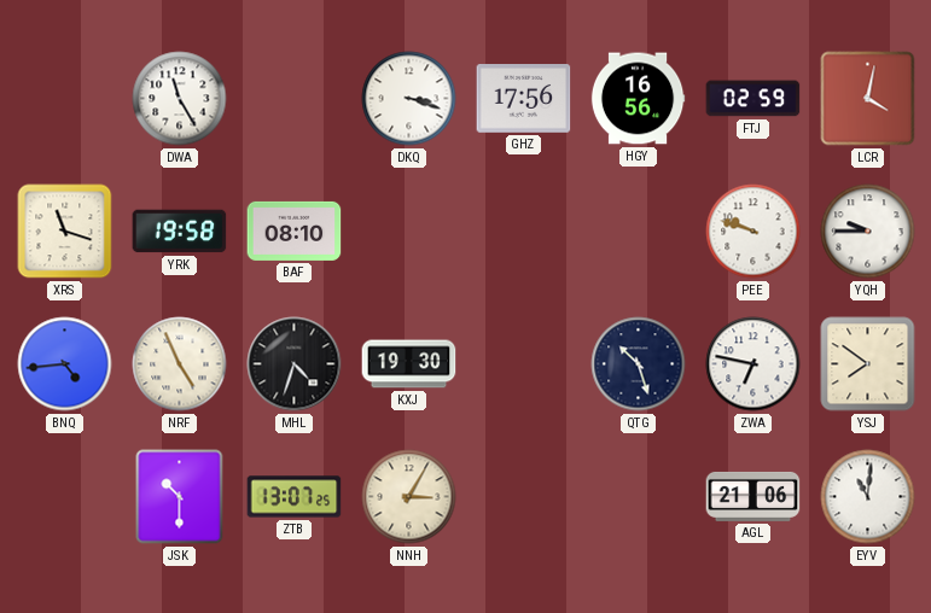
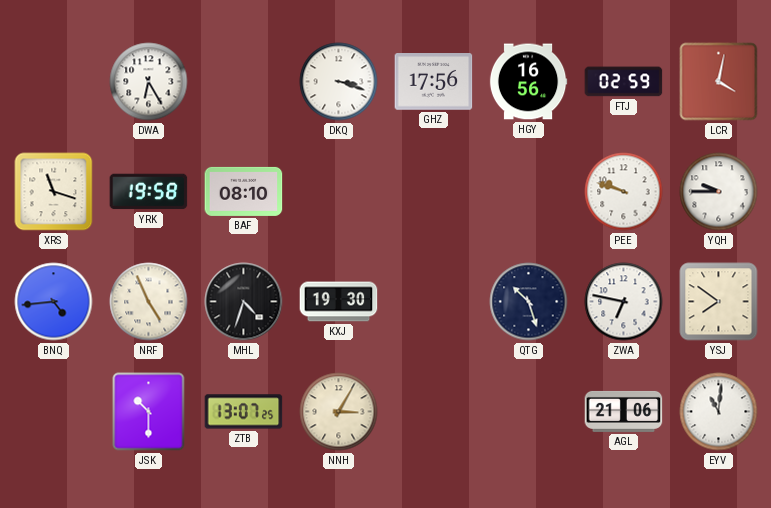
DWA: 11:25 -> 6:25 (149, 82)
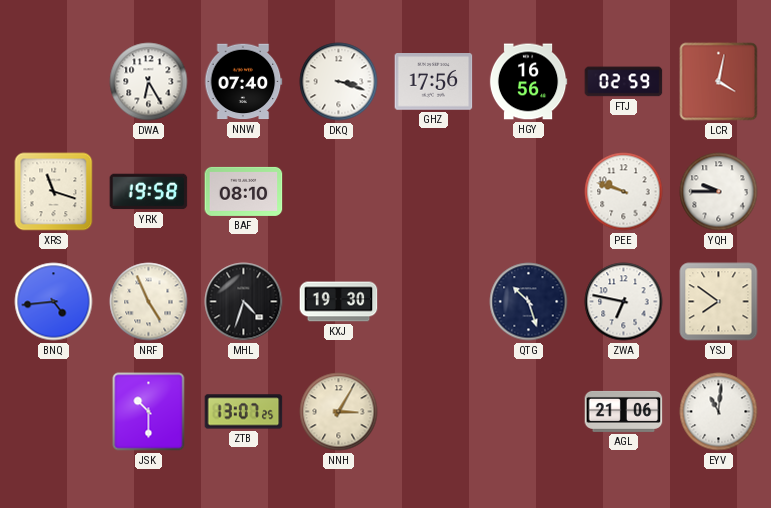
NNW: none -> 07:40 (243, 82)
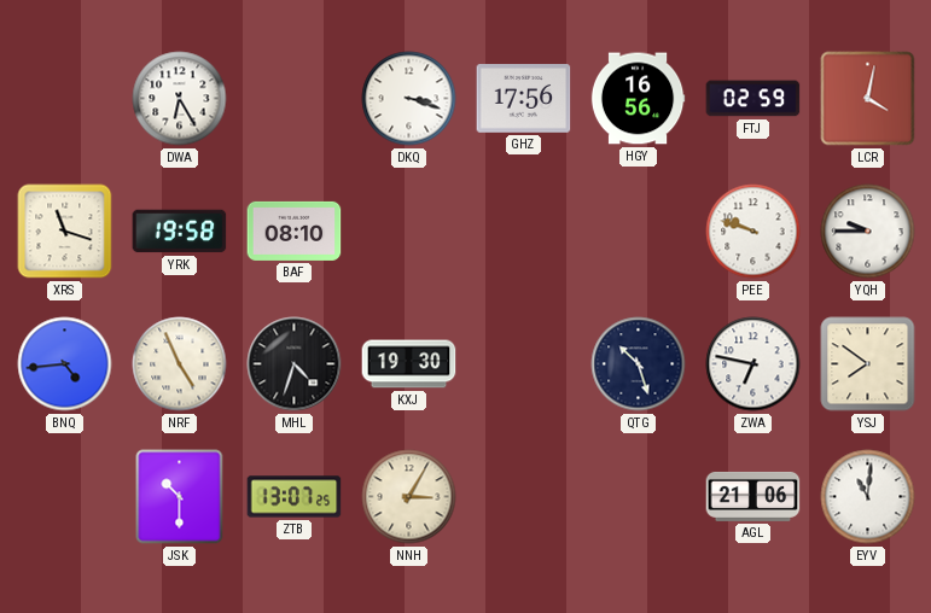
NNW: 07:40 -> none (243, 82)
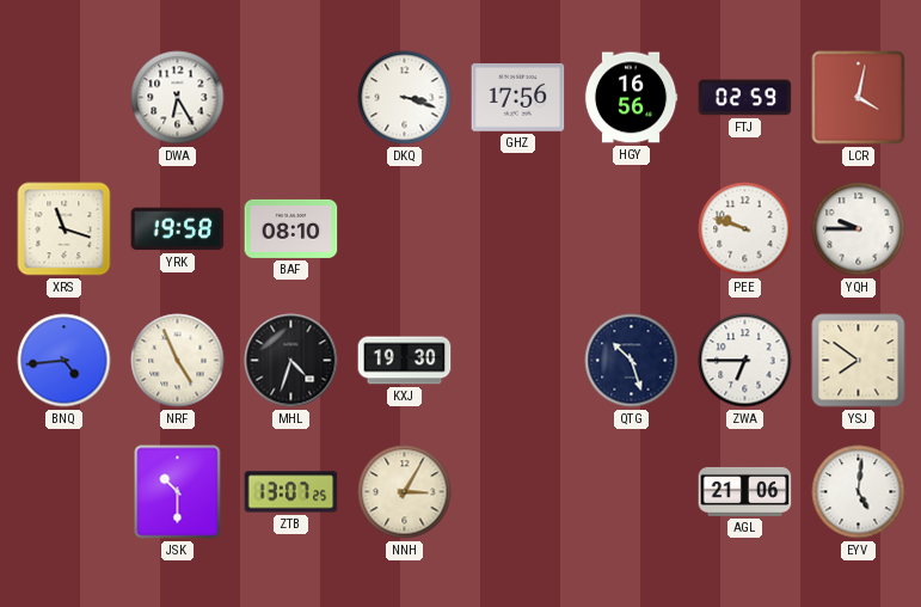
ZWA: 6:47 -> 6:45 (745, 361)
EYV: 11:01 -> 5:01 (859, 492)
